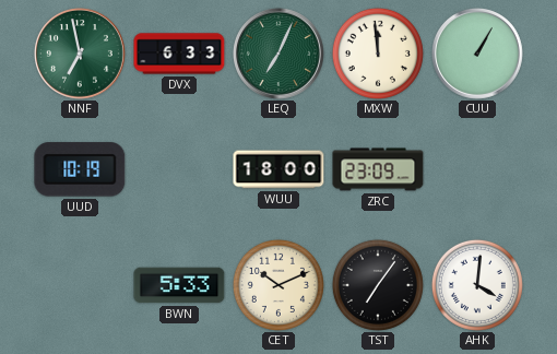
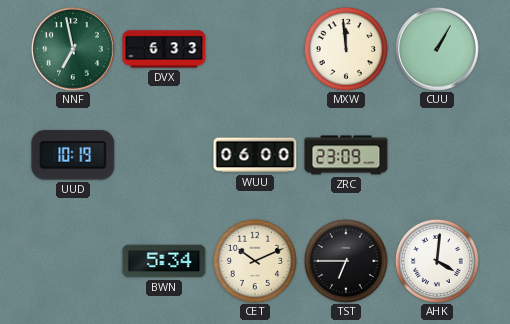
LEQ: 7:04 -> none (278, 54)
WUU: 18:00 -> 06:00 (255, 155)
BWN: 5:33 -> 5:34 (164, 261)
TST: 7:06 -> 6:45 (346, 261)
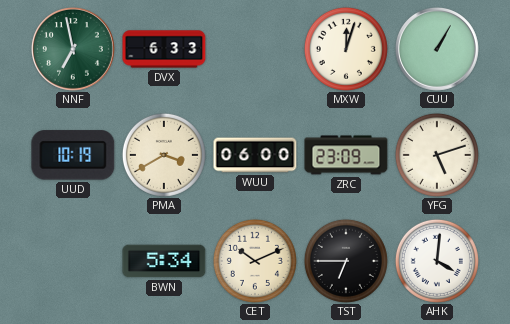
MXW: 11:59 -> 12:03 (346, 49)
PMA: none -> 3:40 (164, 155)
YFG: none -> 5:12 (437, 155)
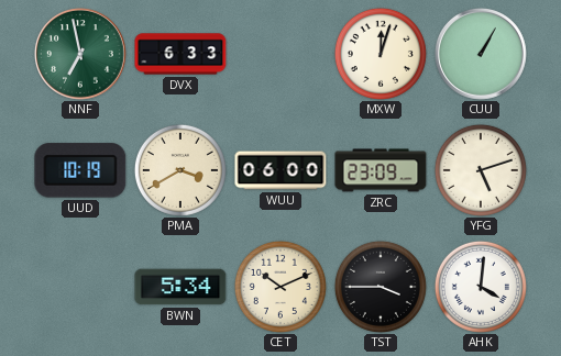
TST: 6:45 -> 3:45 (381, 287)
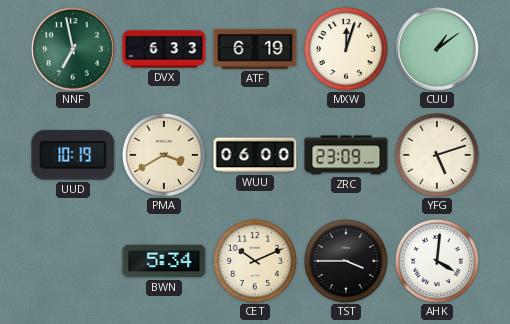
ATF: none -> 6:19 (255, 49)
CUU: 1:05 -> 1:09 (437, 49)
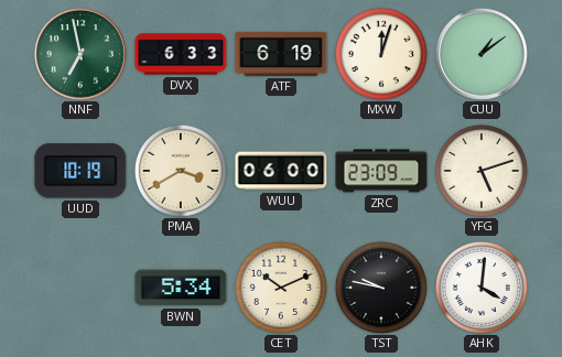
TST: 3:45 -> 9:47 (381, 288)
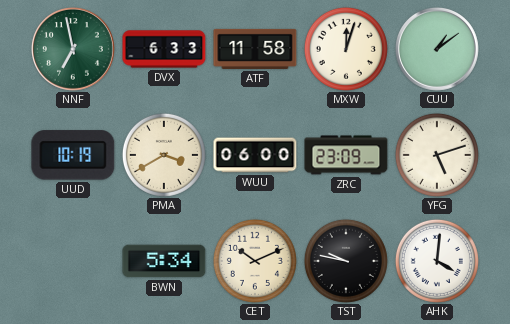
ATF: 6:19 -> 11:58 (255, 49)
